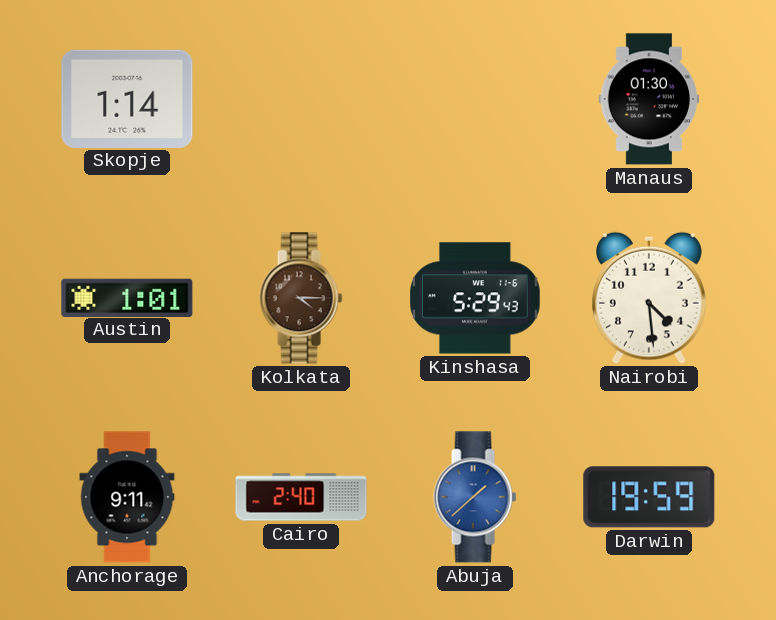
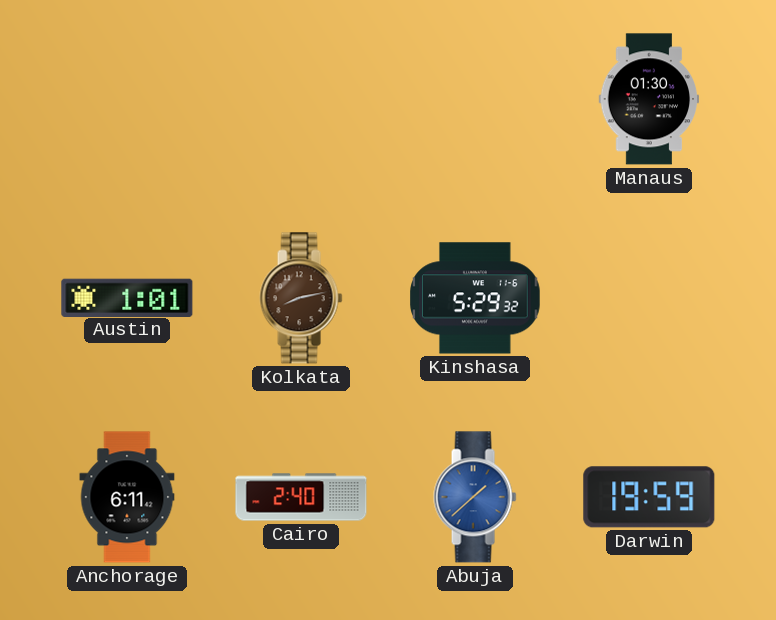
Skopje: 1:14 -> none (127, 98)
Kolkata: 4:15 -> 8:13 (301, 298)
Kinshasa: 5:29:43 -> 5:29:32 (475, 298)
Nairobi: 4:29 -> none (649, 298)
Anchorage: 9:11 -> 6:11 (127, 497)
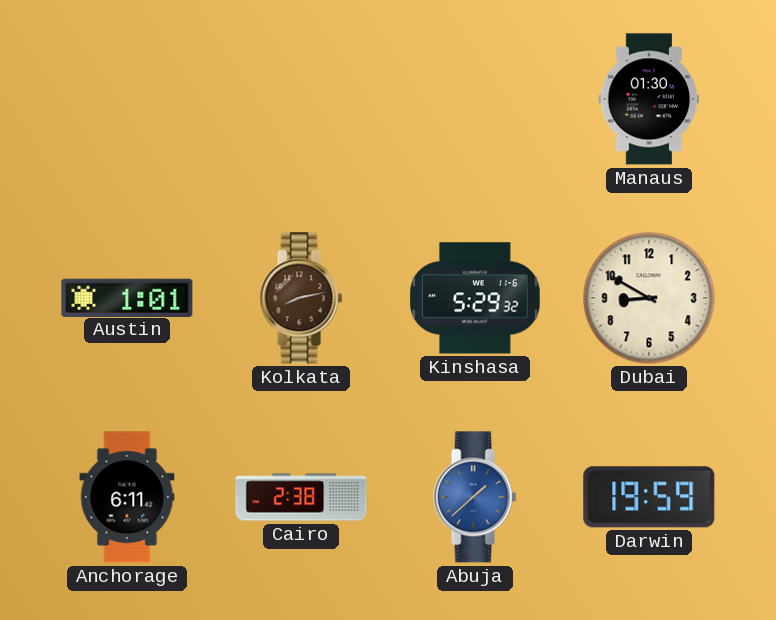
Dubai: none -> 8:50 (649, 298)
Cairo: 2:40 -> 2:38 (301, 497)
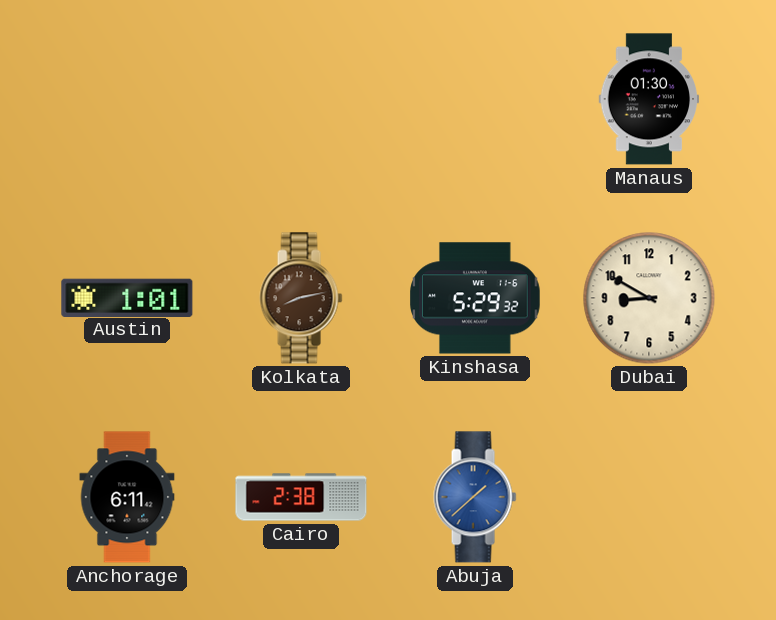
Darwin: 19:59 -> none (649, 497)
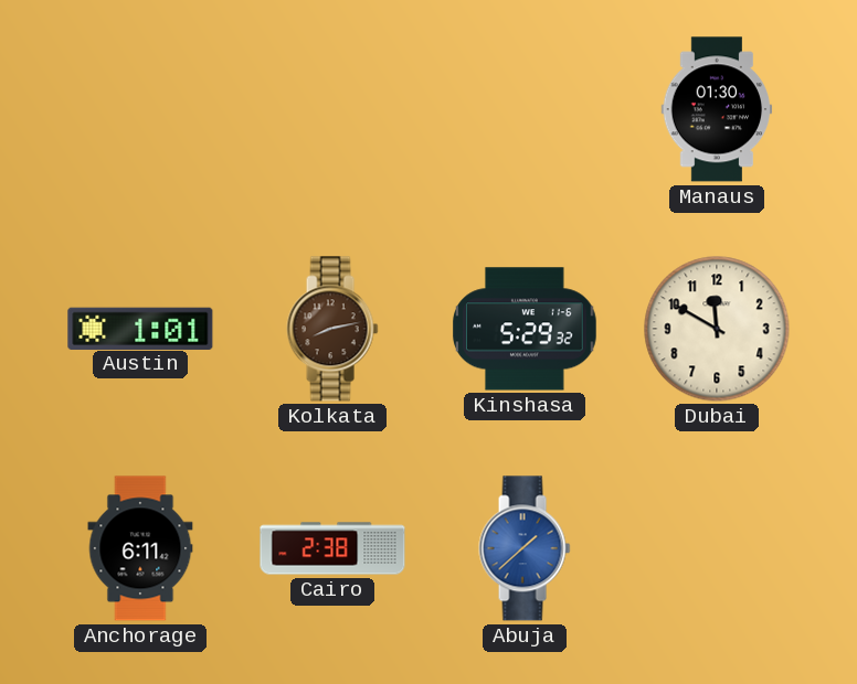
Dubai: 8:50 -> 11:50 (717, 329)
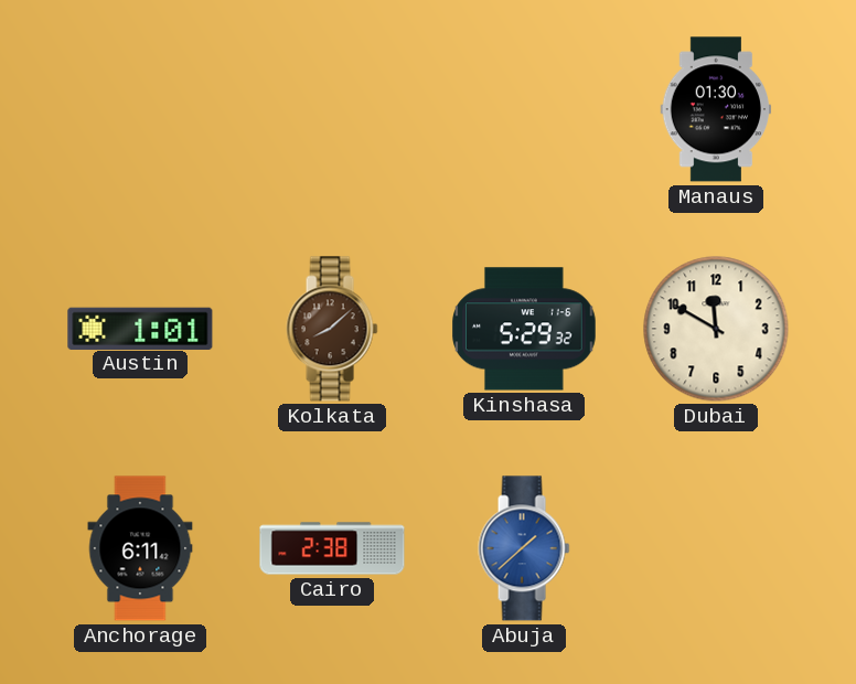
Kolkata: 8:13 -> 8:08 (332, 329)
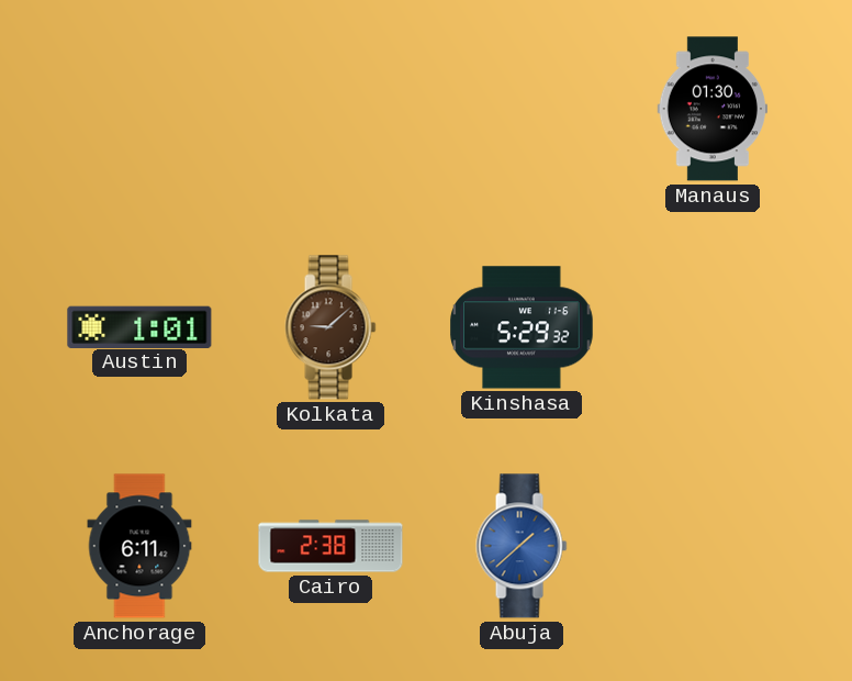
Kolkata: 8:08 -> 9:08 (330, 327)
Dubai: 11:50 -> none (716, 329)
